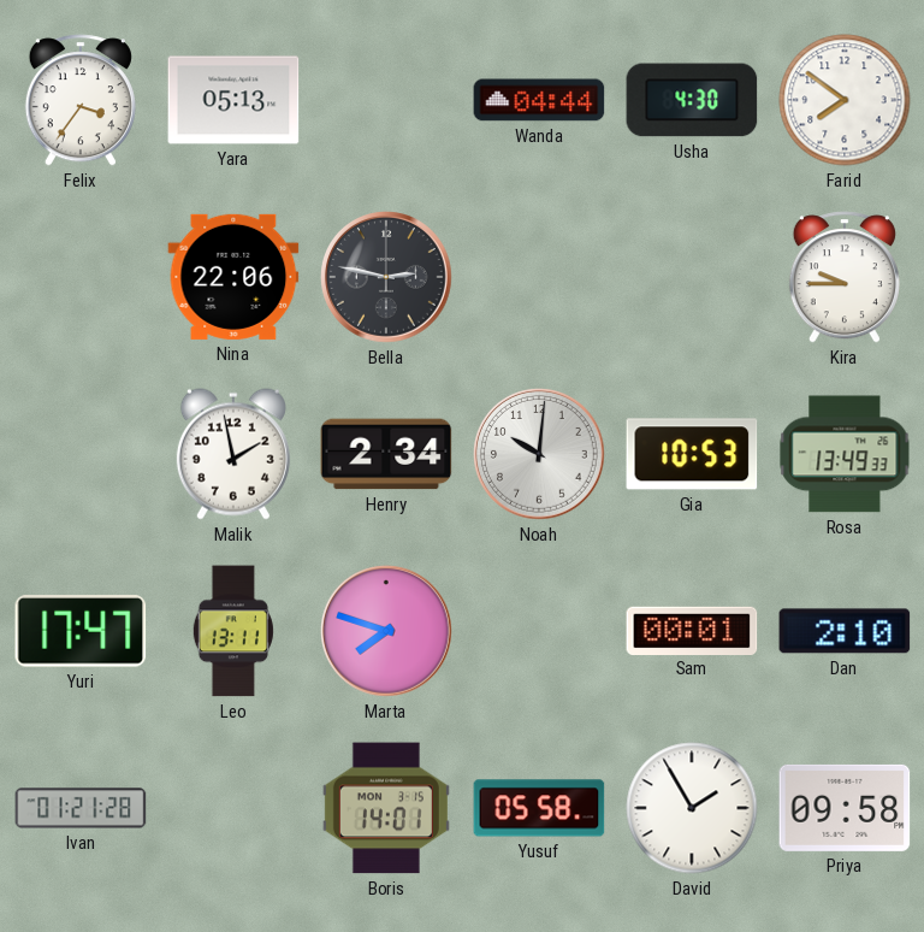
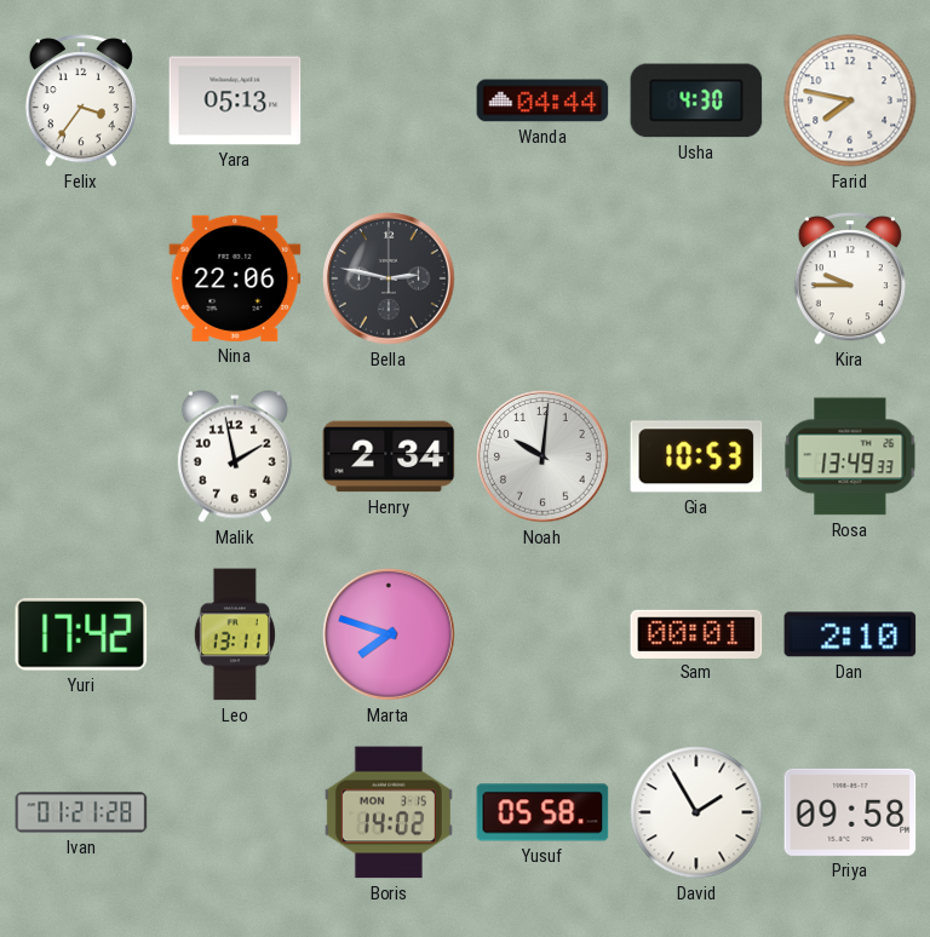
Farid: 7:51 -> 7:47 (850, 100)
Yuri: 17:47 -> 17:42 (81, 634)
Boris: 14:01 -> 14:02 (389, 812)
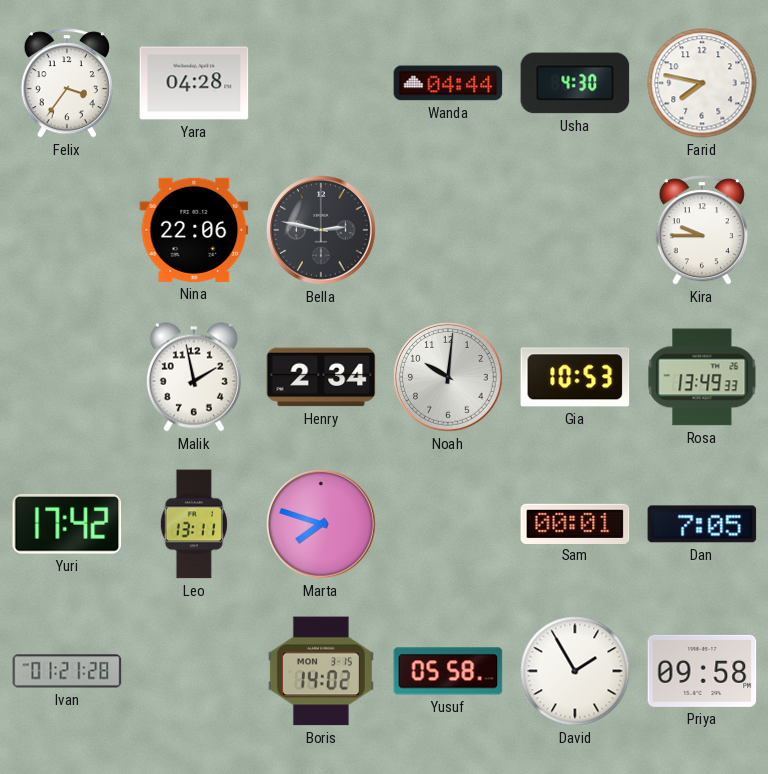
Yara: 05:13 -> 04:28 (194, 83)
Dan: 2:10 -> 7:05 (702, 524)
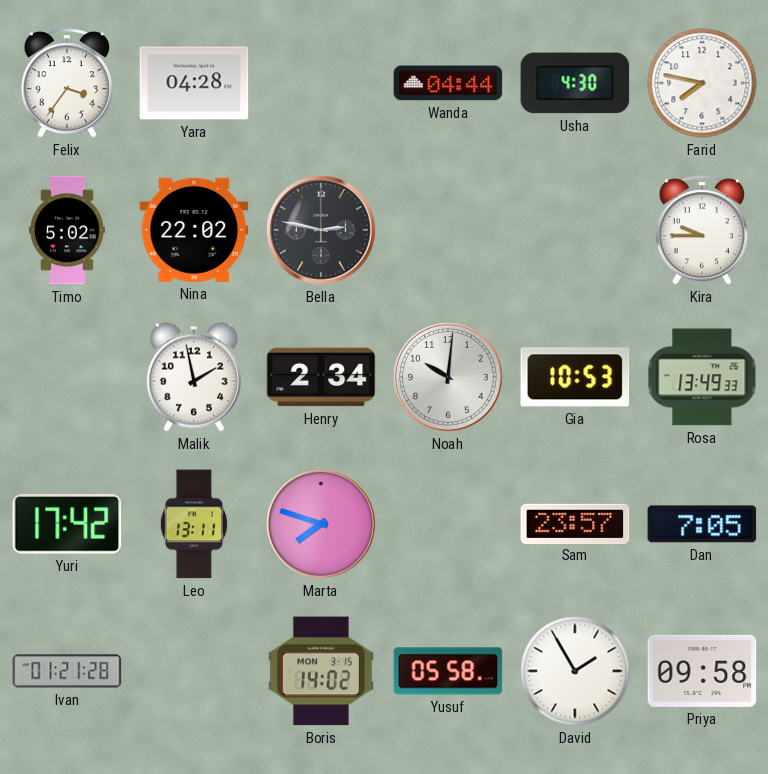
Timo: none -> 5:02 (68, 230)
Nina: 22:06 -> 22:02 (194, 230)
Sam: 00:01 -> 23:57 (575, 523)
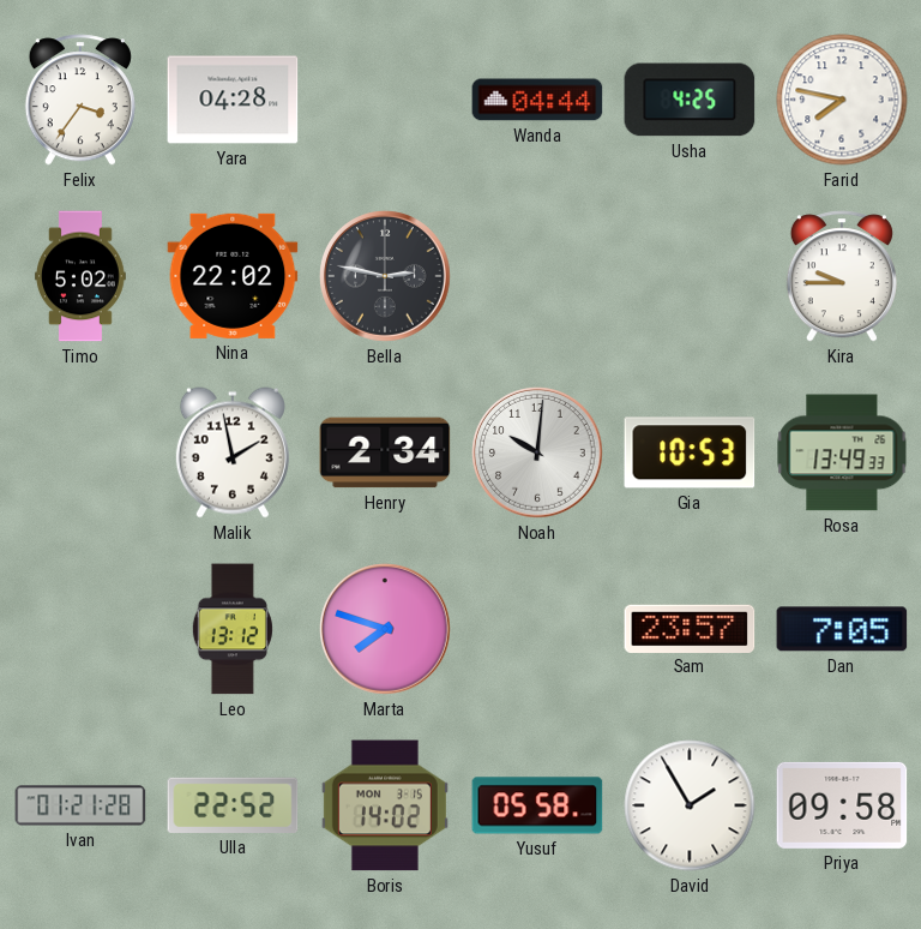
Usha: 4:30 -> 4:25 (690, 100)
Yuri: 17:42 -> none (67, 524)
Leo: 13:11 -> 13:12 (233, 629)
Ulla: none -> 22:52 (233, 805)
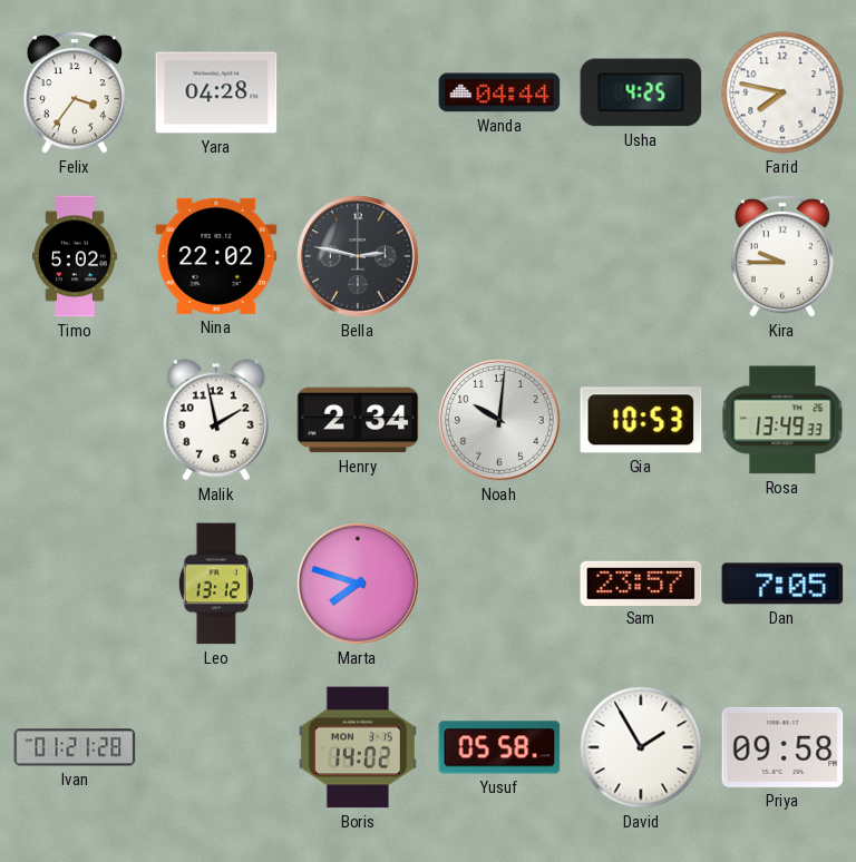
Ulla: 22:52 -> none (233, 805)
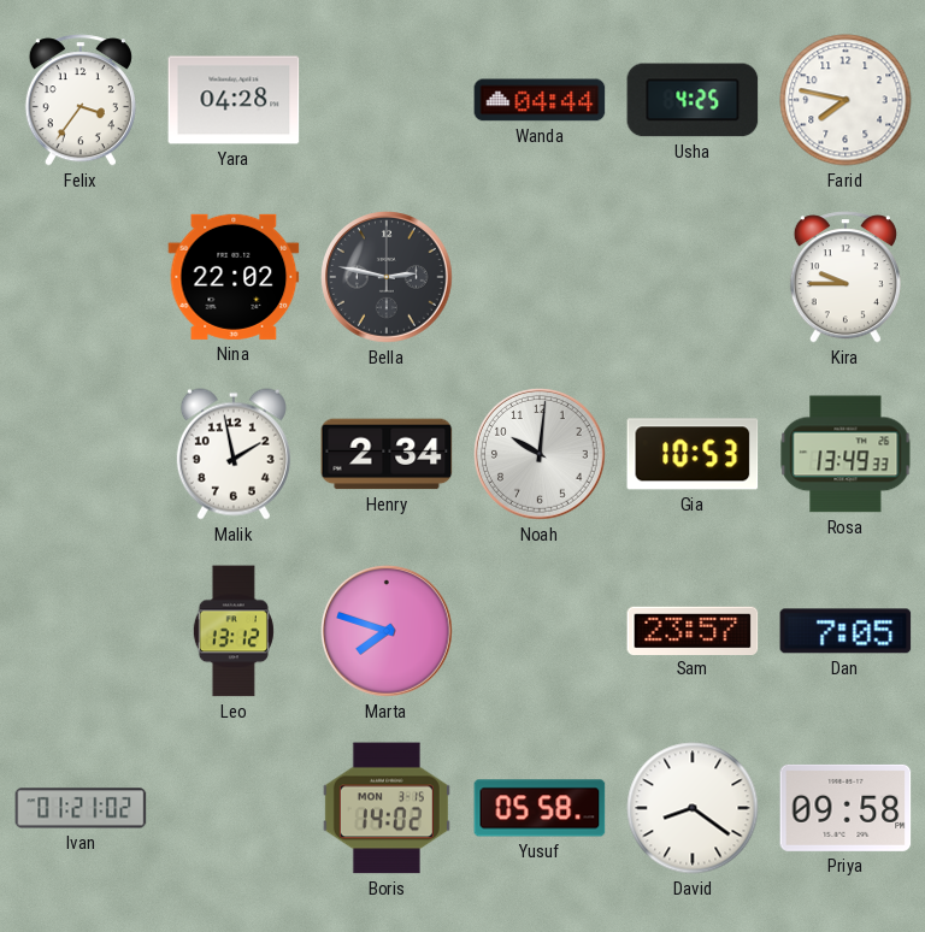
Timo: 5:02 -> none (76, 256)
Ivan: 01:21:28 -> 01:21:02 (81, 808)
David: 1:55 -> 8:21 (693, 808)
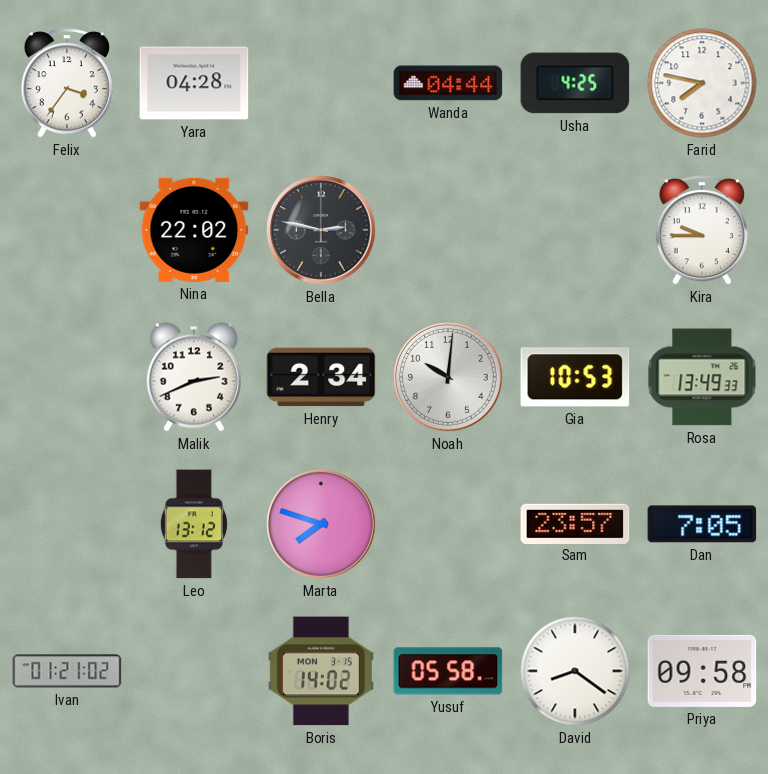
Malik: 1:58 -> 2:41 (194, 377)
